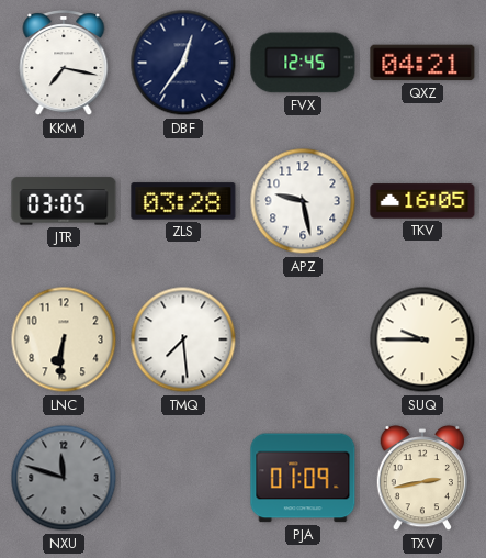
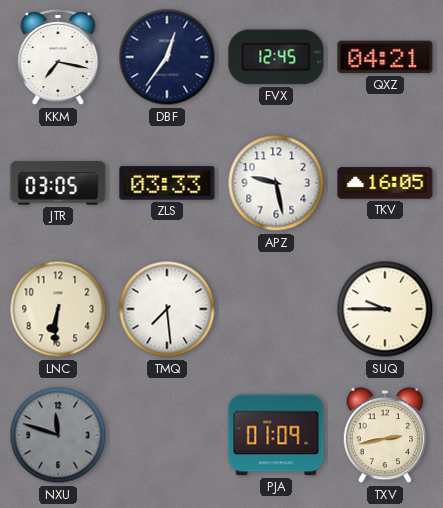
ZLS: 03:28 -> 03:33 (167, 183)
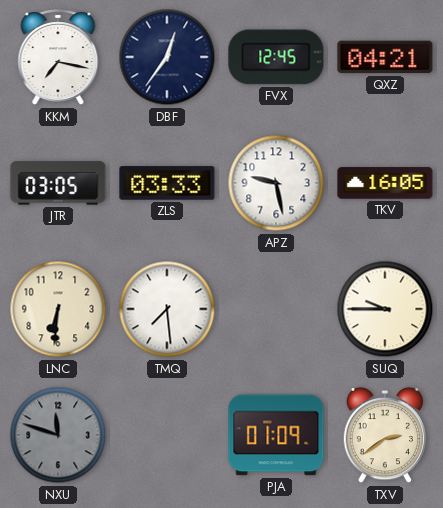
TXV: 2:43 -> 2:39 (385, 435)
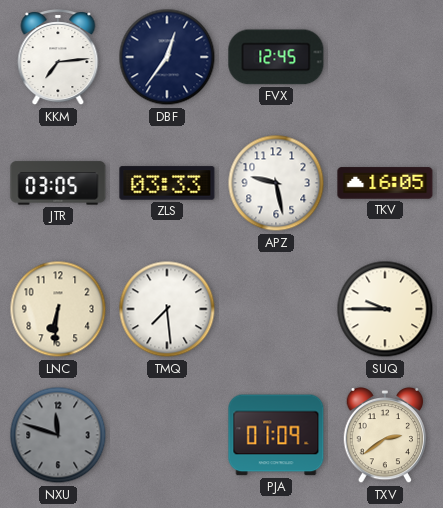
KKM: 7:17 -> 7:14 (58, 58)
QXZ: 04:21 -> none (385, 57)
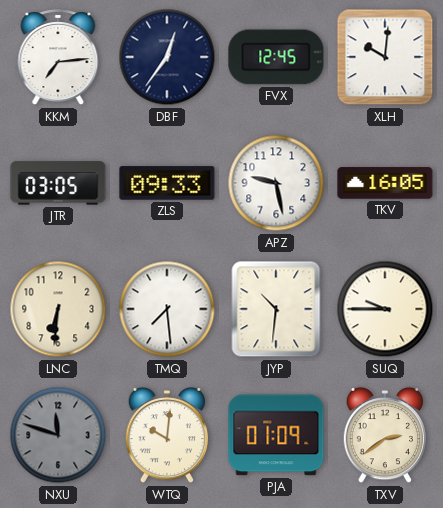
XLH: none -> 10:01 (385, 57)
ZLS: 03:33 -> 09:33 (167, 183)
JYP: none -> 10:31 (276, 309)
WTQ: none -> 10:01 (167, 435)
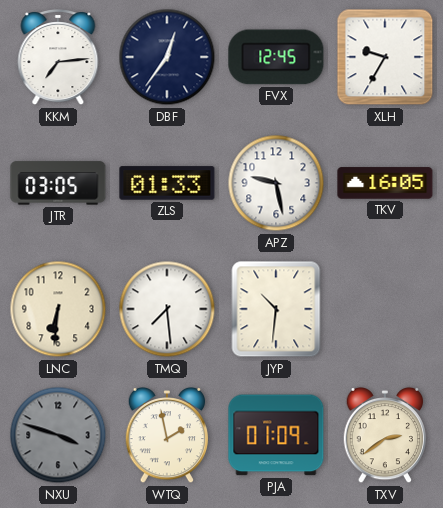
XLH: 10:01 -> 9:35 (385, 57)
ZLS: 09:33 -> 01:33 (167, 183)
SUQ: 9:45 -> none (385, 309)
NXU: 11:48 -> 3:48 (58, 435)
WTQ: 10:01 -> 1:58 (167, 435)
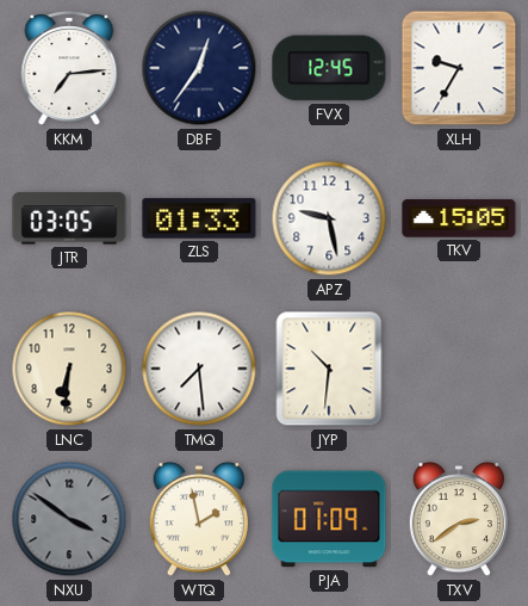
TKV: 16:05 -> 15:05 (459, 218)
NXU: 3:48 -> 3:51 (69, 519)
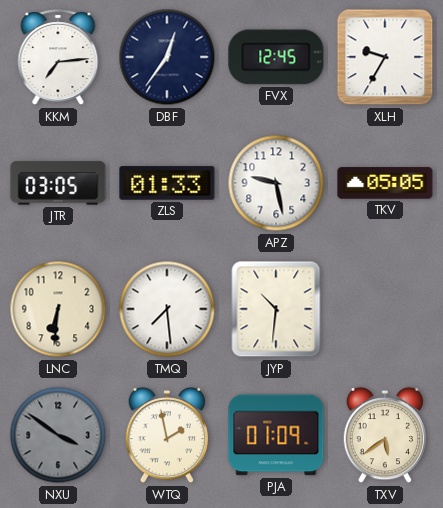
TKV: 15:05 -> 05:05 (385, 183)
TXV: 2:39 -> 5:39 (385, 435)
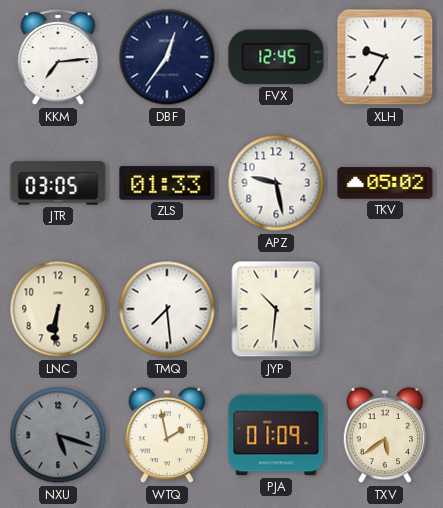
TKV: 05:05 -> 05:02 (385, 183)
NXU: 3:51 -> 5:18 (58, 435)
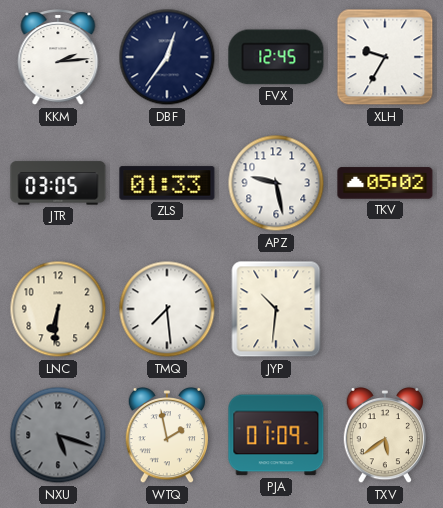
KKM: 7:14 -> 2:14 (58, 58)
